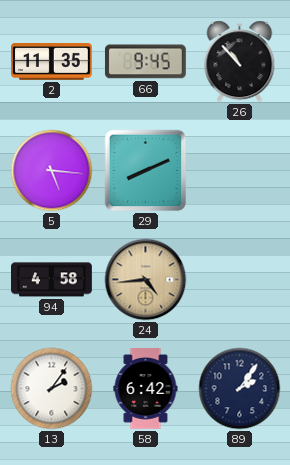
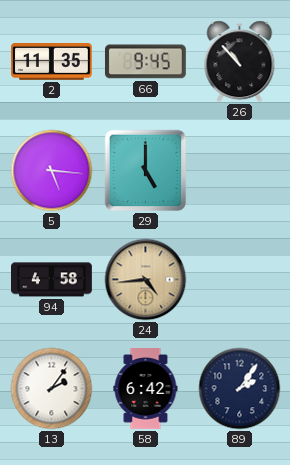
29: 8:11 -> 5:00 (146, 171)
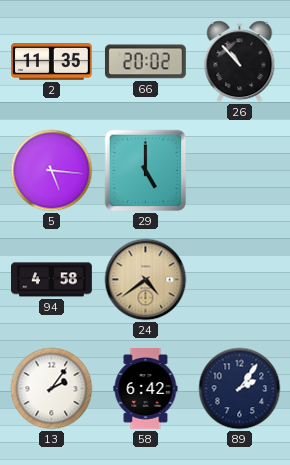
66: 9:45 -> 20:02 (145, 62)
24: 4:44 -> 4:39 (146, 280)
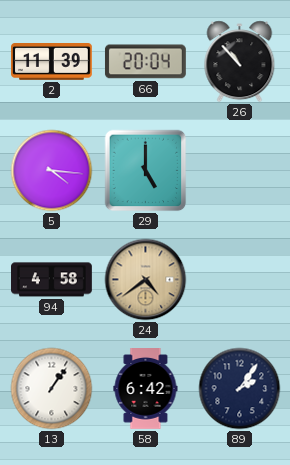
2: 11:35 -> 11:39 (52, 62)
66: 20:02 -> 20:04 (145, 62)
5: 5:16 -> 4:16 (52, 171)
13: 2:06 -> 1:06 (52, 389)
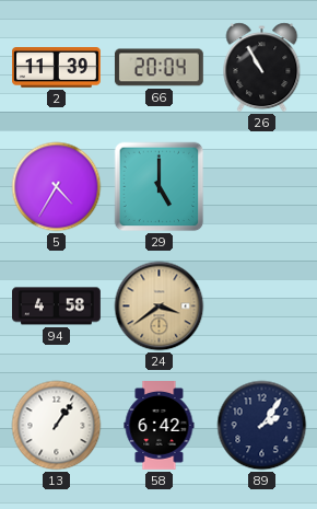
26: 10:53 -> 10:55 (262, 68)
5: 4:16 -> 4:35 (57, 187)
24: 4:39 -> 3:39 (160, 306)
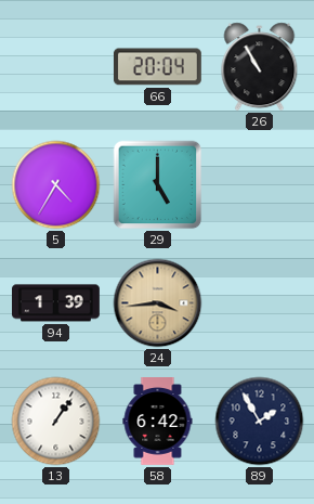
2: 11:39 -> none (57, 68)
94: 4:58 -> 1:39 (56, 303)
24: 3:39 -> 3:44 (158, 303)
89: 2:06 -> 1:55 (260, 422)
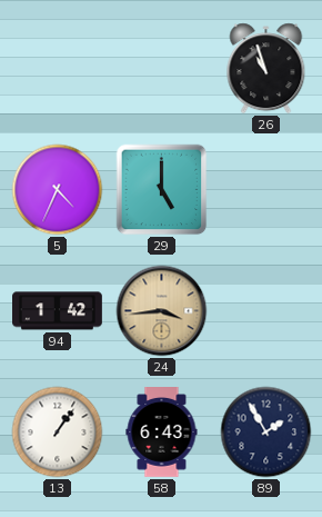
66: 20:04 -> none (157, 67)
26: 10:55 -> 10:57 (266, 69)
5: 4:35 -> 4:34 (58, 190)
94: 1:39 -> 1:42 (58, 311)
58: 6:42 -> 6:43 (162, 433)
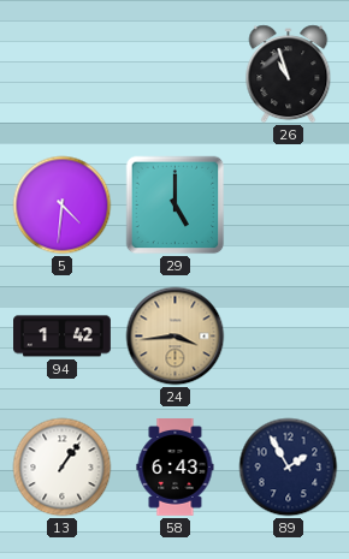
5: 4:34 -> 4:31 (63, 206)
